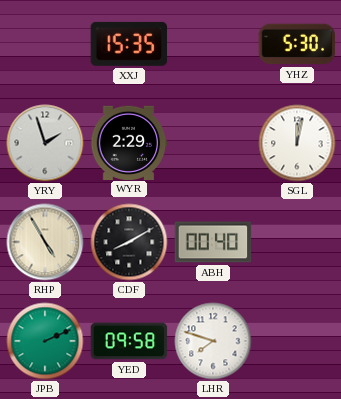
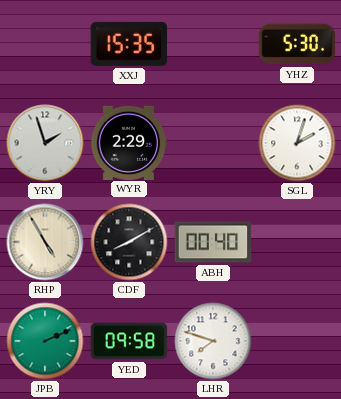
SGL: 12:02 -> 2:03 (297, 143)
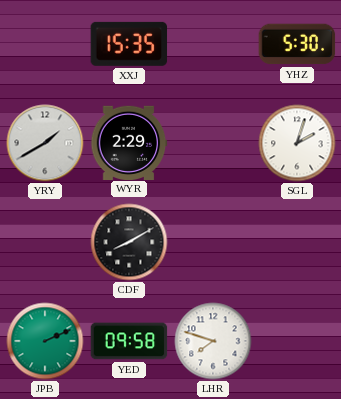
YRY: 1:57 -> 1:40 (45, 143)
RHP: 4:55 -> none (45, 242)
ABH: 00:40 -> none (213, 242)
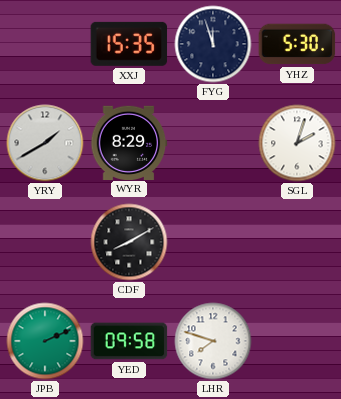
FYG: none -> 11:57 (213, 44)
WYR: 2:29 -> 8:29 (129, 142)
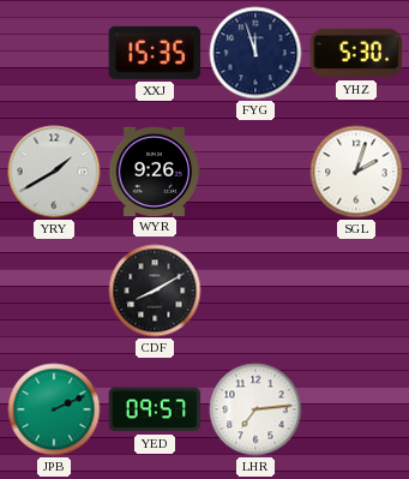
WYR: 8:29 -> 9:26 (155, 170)
YED: 09:58 -> 09:57 (155, 409)
LHR: 7:48 -> 7:14 (255, 409)
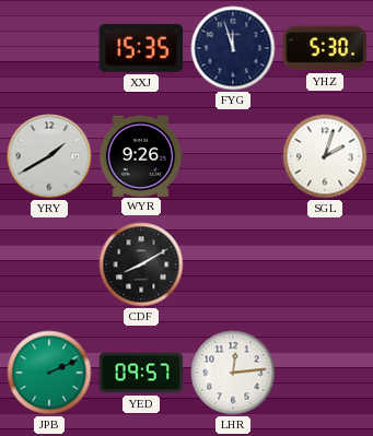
LHR: 7:14 -> 12:14 (233, 373)
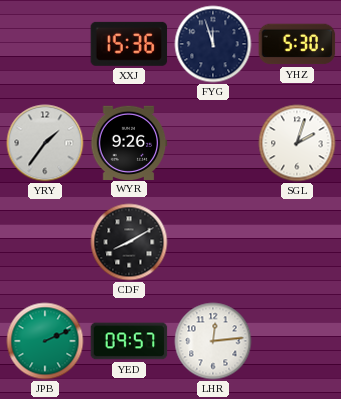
XXJ: 15:35 -> 15:36 (129, 44)
YRY: 1:40 -> 1:36 (45, 143)
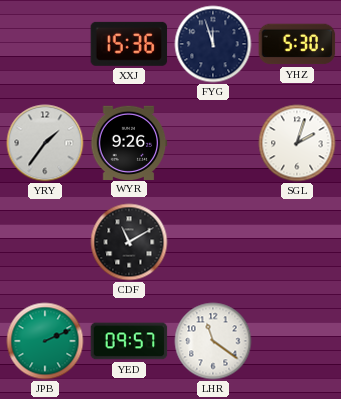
CDF: 8:10 -> 11:10 (129, 242)
LHR: 12:14 -> 11:21 (213, 341)
